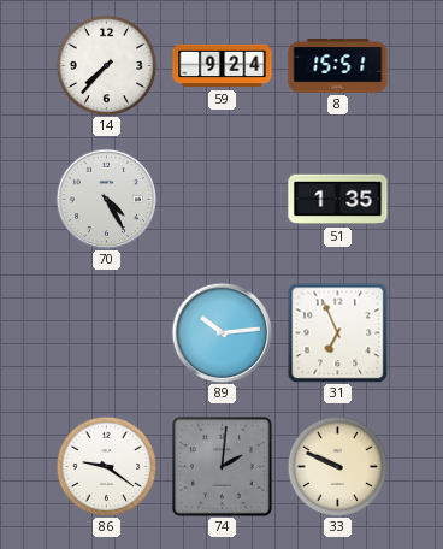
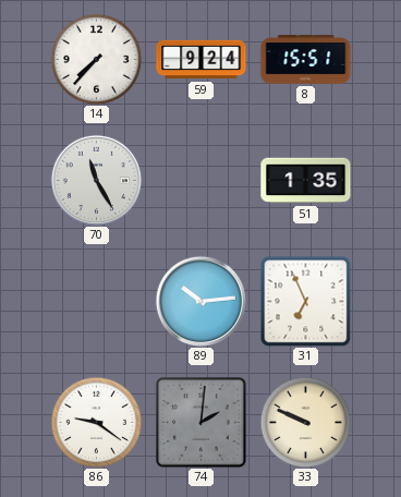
70: 4:25 -> 11:25 (96, 180)
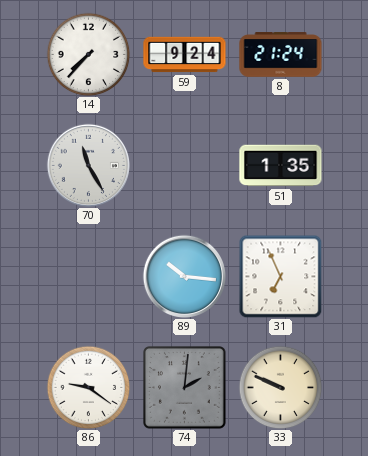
8: 15:51 -> 21:24 (281, 55)
89: 10:14 -> 10:16 (184, 276)
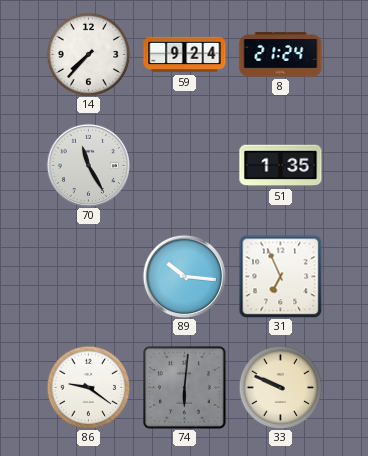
74: 2:01 -> 6:01 (185, 388)
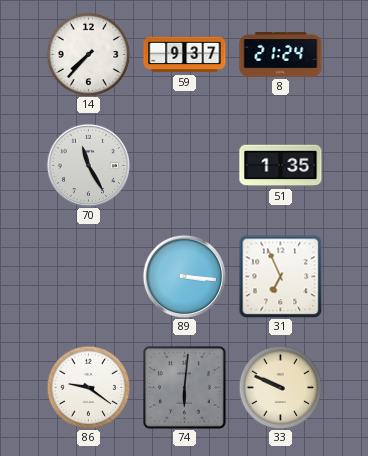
59: 9:24 -> 9:37 (185, 55)
89: 10:16 -> 3:16 (184, 276)
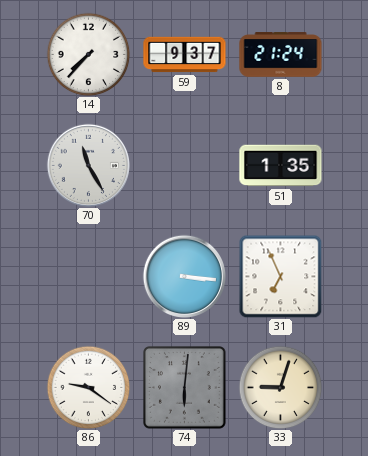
33: 9:49 -> 9:03 (280, 387)
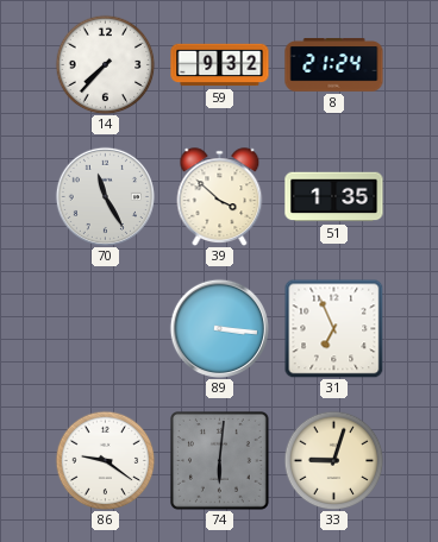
59: 9:37 -> 9:32 (220, 65)
39: none -> 3:52 (220, 197)
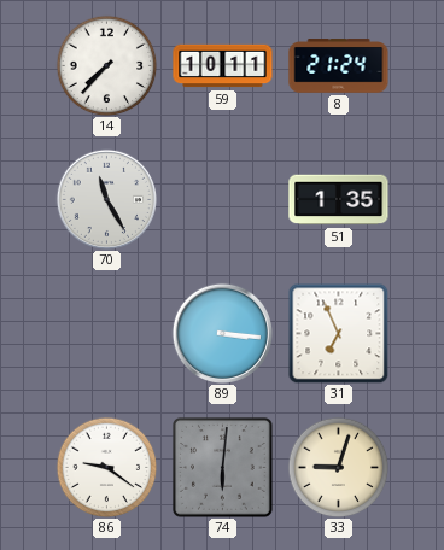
59: 9:32 -> 10:11 (223, 66)
39: 3:52 -> none (220, 197)
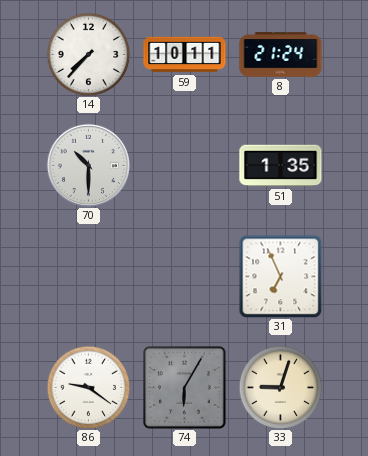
70: 11:25 -> 10:30 (88, 165)
89: 3:16 -> none (222, 333)
74: 6:01 -> 6:05 (185, 388)
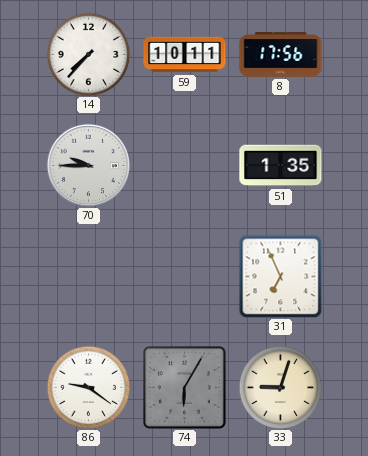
8: 21:24 -> 17:56 (281, 55)
70: 10:30 -> 9:45 (88, 165)
